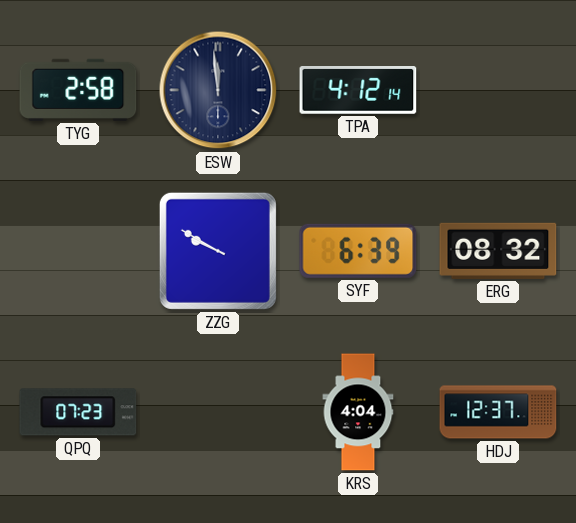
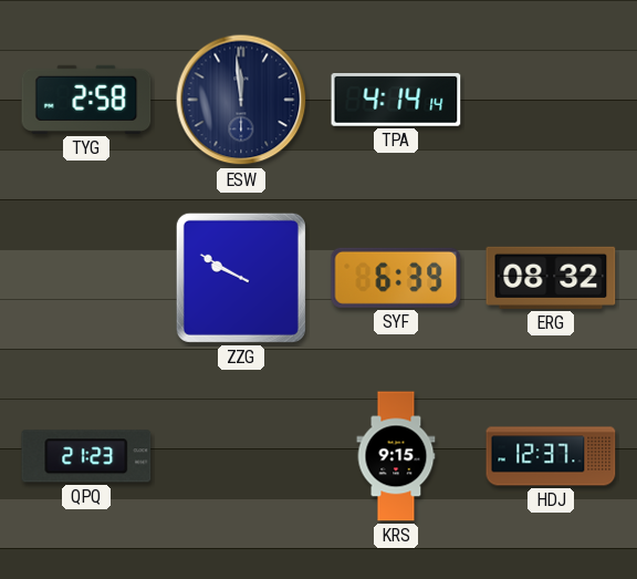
TPA: 4:12 -> 4:14 (396, 101)
QPQ: 07:23 -> 21:23 (86, 456)
KRS: 4:04 -> 9:15 (396, 456)
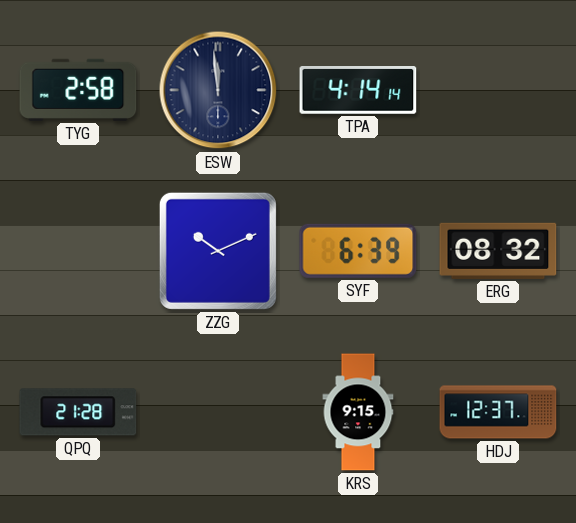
ZZG: 9:50 -> 10:11 (218, 251)
QPQ: 21:23 -> 21:28 (78, 412)
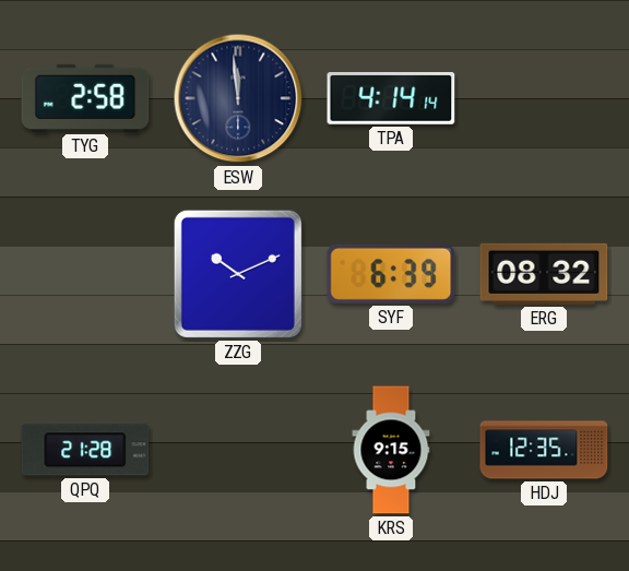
HDJ: 12:37 -> 12:35 (544, 450)
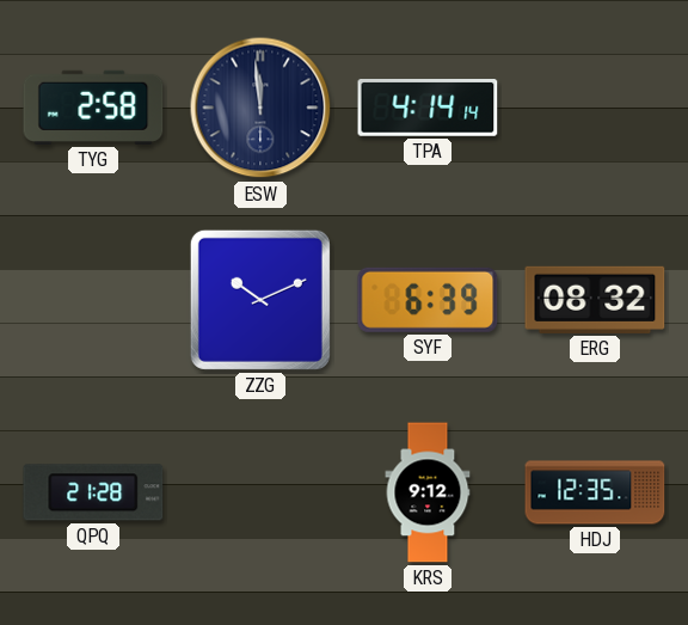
KRS: 9:15 -> 9:12 (428, 492)
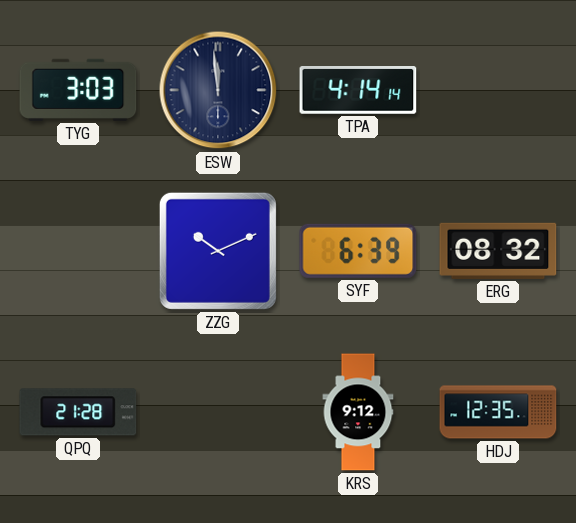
TYG: 2:58 -> 3:03 (78, 90)
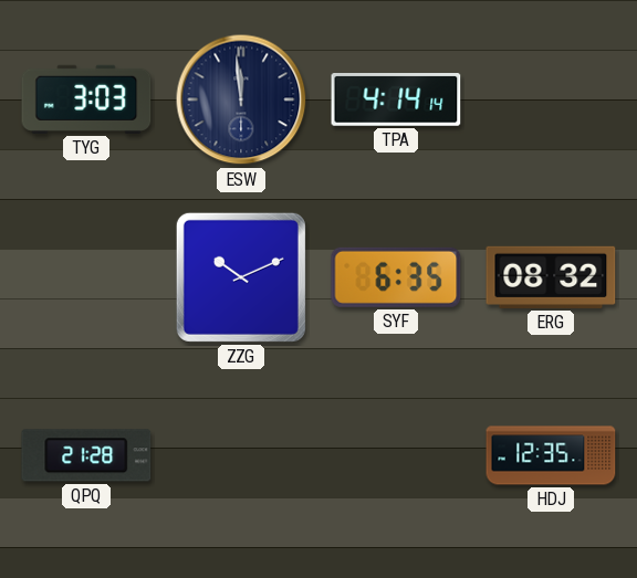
SYF: 6:39 -> 6:35 (396, 277)
KRS: 9:12 -> none (358, 412)
